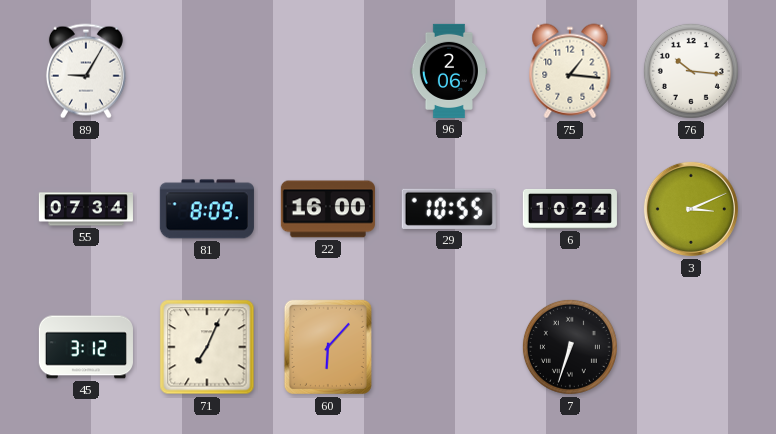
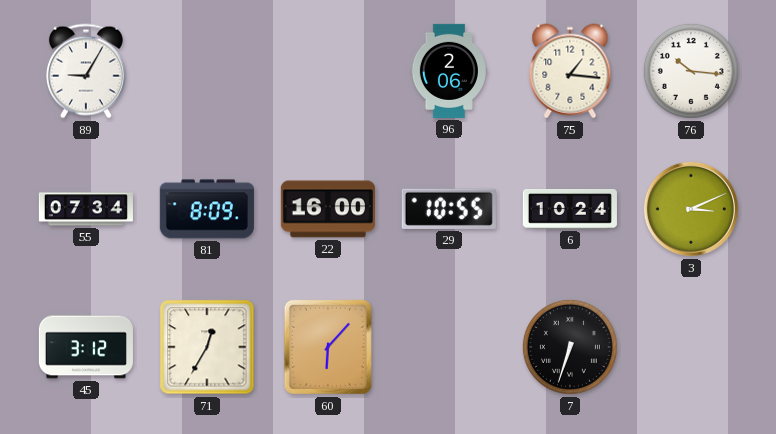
71: 7:04 -> 12:35 (207, 347)
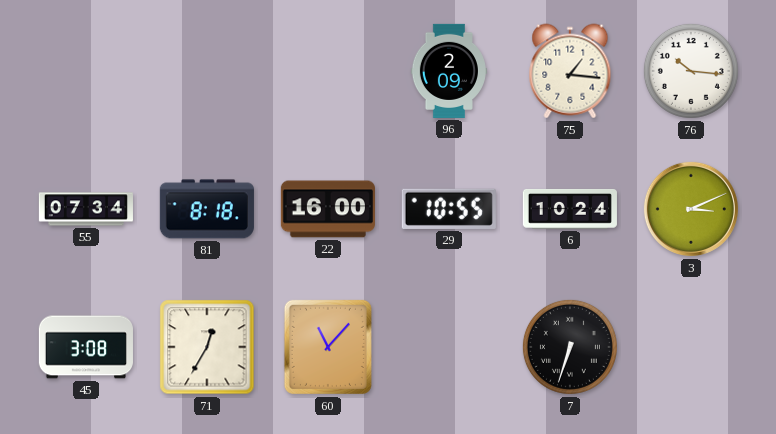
89: 9:05 -> none (86, 71)
96: 2:06 -> 2:09 (448, 71)
81: 8:09 -> 8:18 (207, 209)
45: 3:12 -> 3:08 (86, 347)
60: 6:07 -> 11:07 (328, 347)
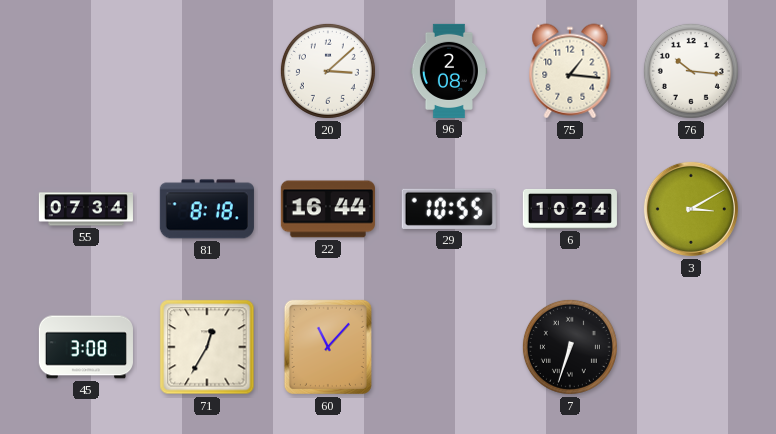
20: none -> 3:08 (328, 71)
96: 2:09 -> 2:08 (448, 71)
22: 16:00 -> 16:44 (328, 209)
3: 3:11 -> 3:10 (691, 209)
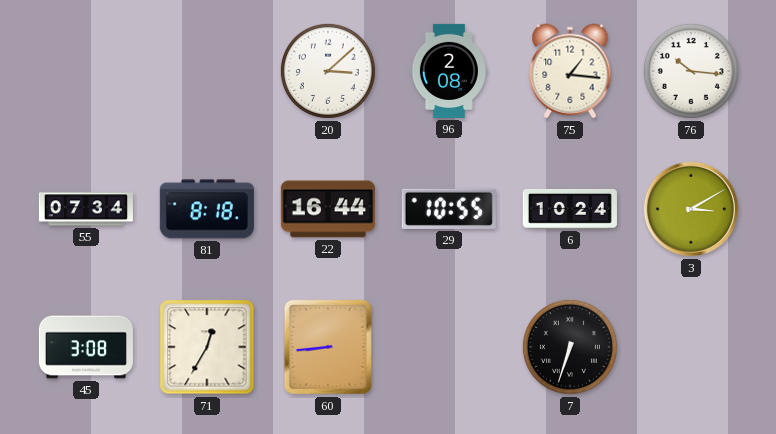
60: 11:07 -> 8:44 (328, 347)
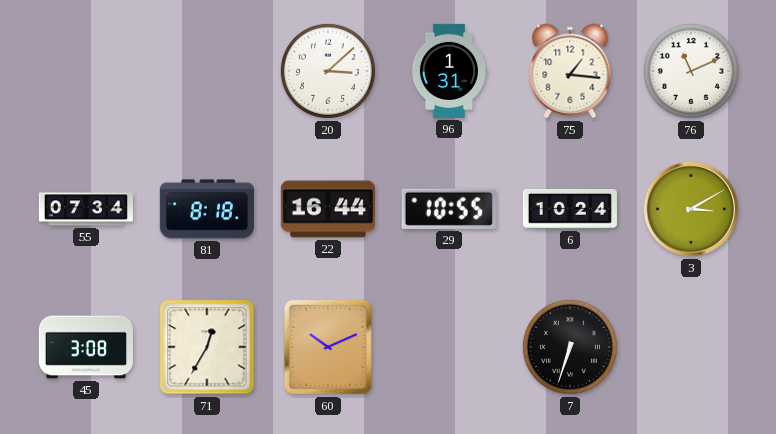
96: 2:08 -> 1:31 (448, 71)
76: 10:16 -> 11:11 (691, 71)
60: 8:44 -> 10:11 (328, 347)
